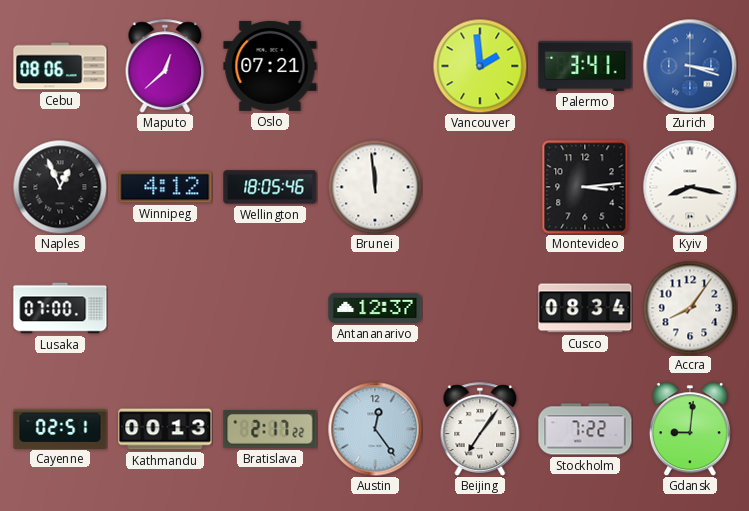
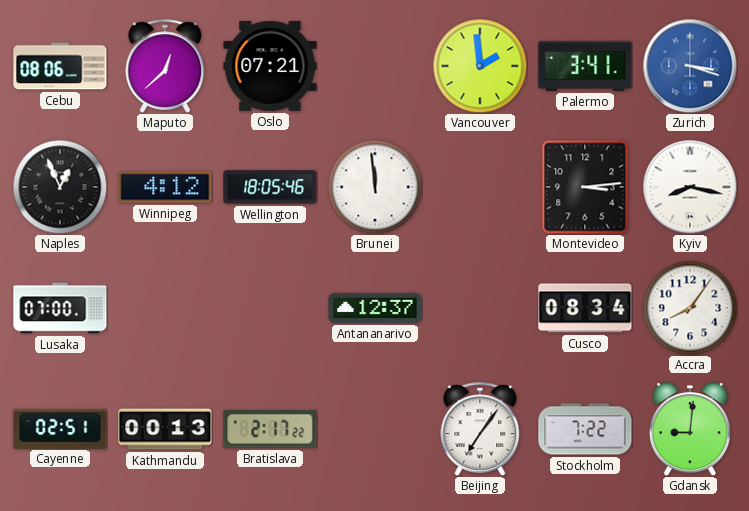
Austin: 12:24 -> none (375, 429)
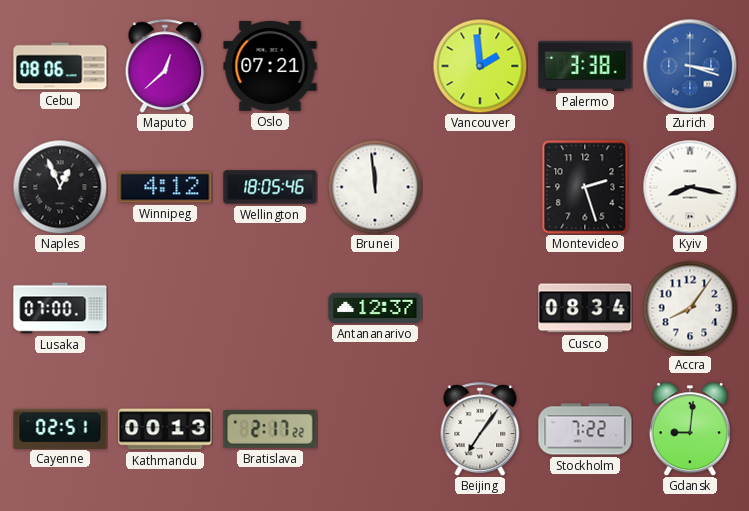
Palermo: 3:41 -> 3:38 (585, 66)
Montevideo: 3:14 -> 2:27 (585, 187)
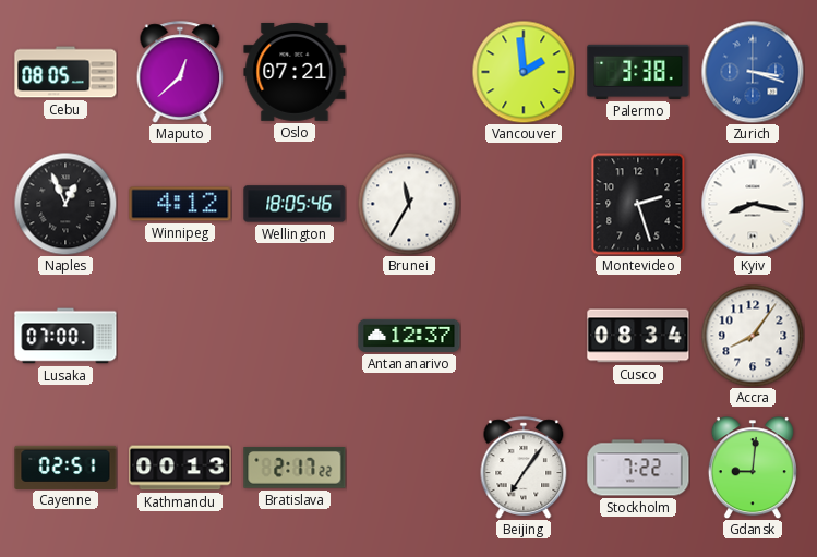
Cebu: 08:06 -> 08:05 (65, 72)
Brunei: 11:59 -> 11:35 (409, 204)
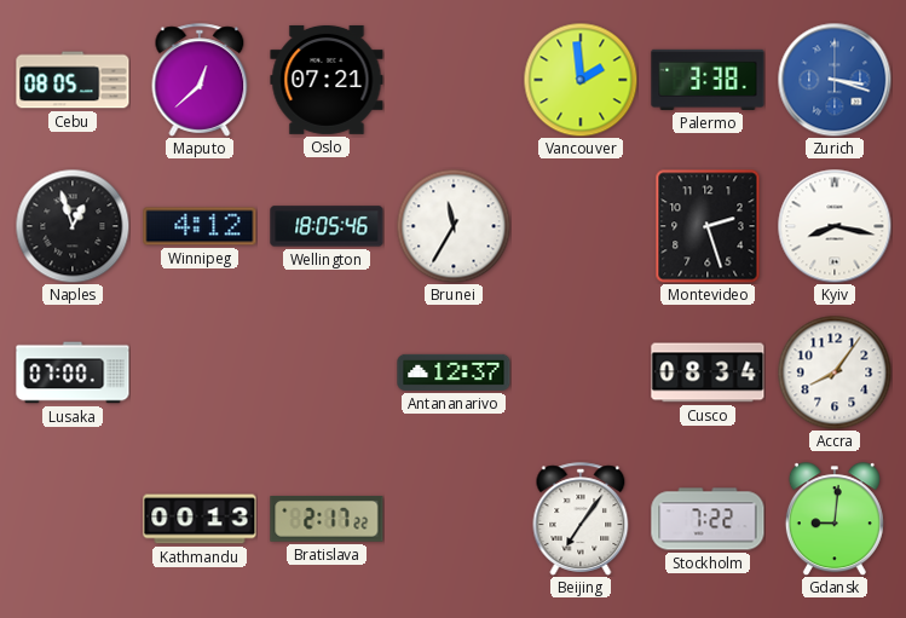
Naples: 12:56 -> 12:57 (73, 226)
Cayenne: 02:51 -> none (65, 467)
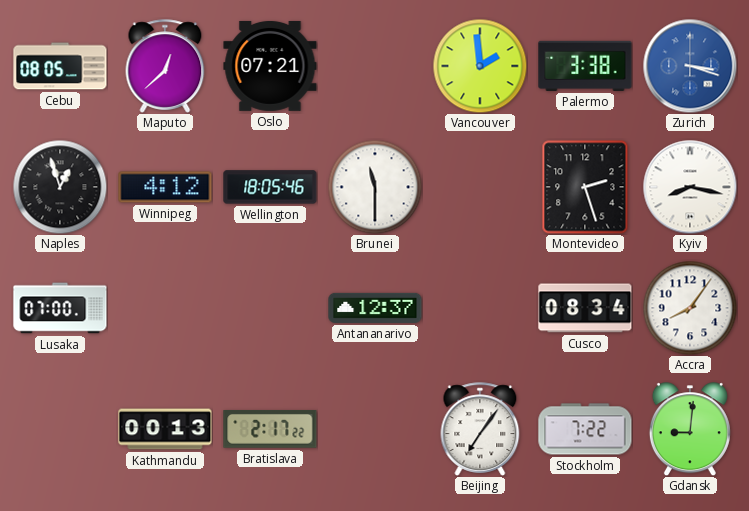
Brunei: 11:35 -> 11:30 (375, 187)
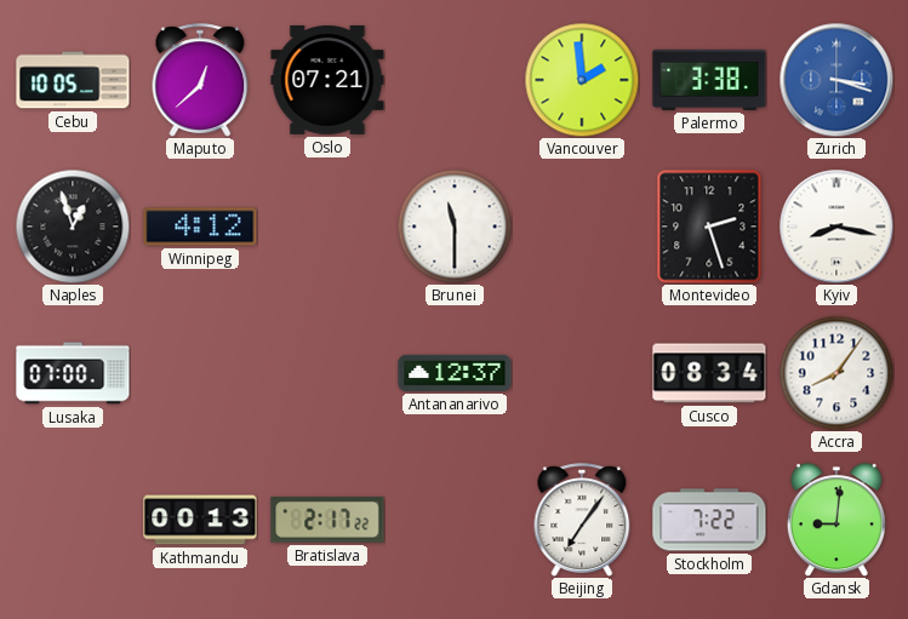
Cebu: 08:05 -> 10:05 (73, 80)
Wellington: 18:05 -> none (270, 187)
